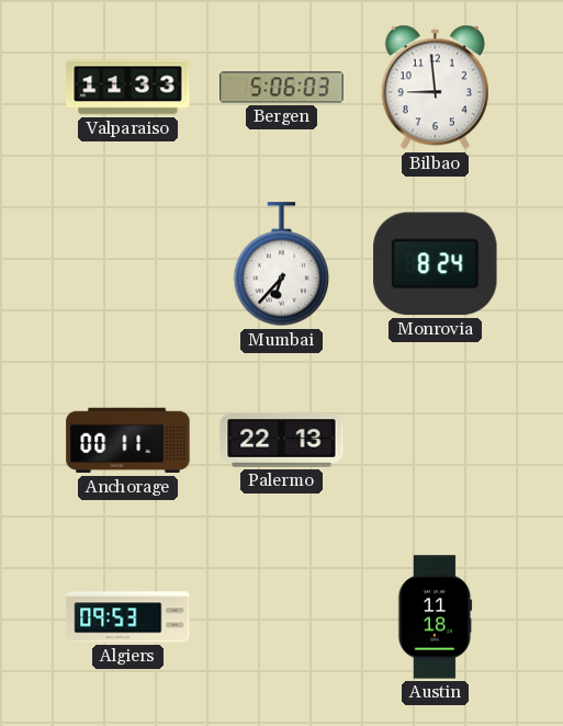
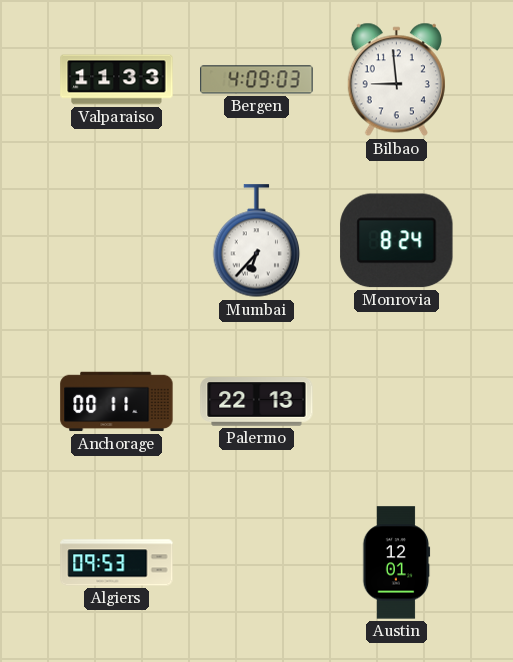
Bergen: 5:06 -> 4:09 (257, 80)
Austin: 11:18 -> 12:01 (397, 563)
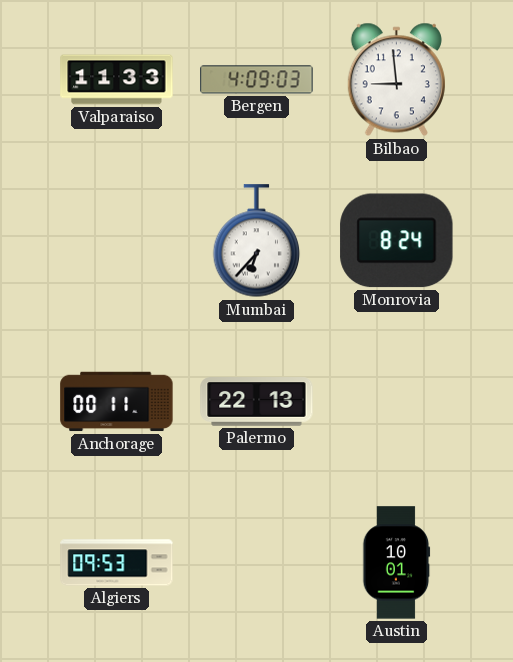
Austin: 12:01 -> 10:01 (397, 563)
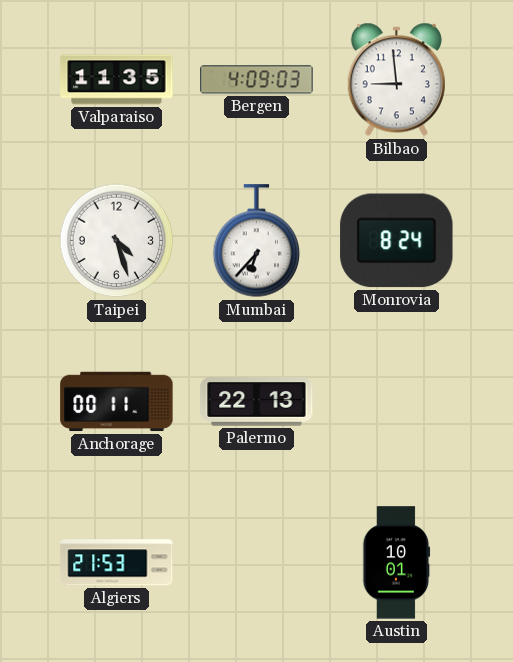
Valparaiso: 11:33 -> 11:35 (117, 80)
Taipei: none -> 4:27 (117, 241)
Algiers: 09:53 -> 21:53 (117, 563)
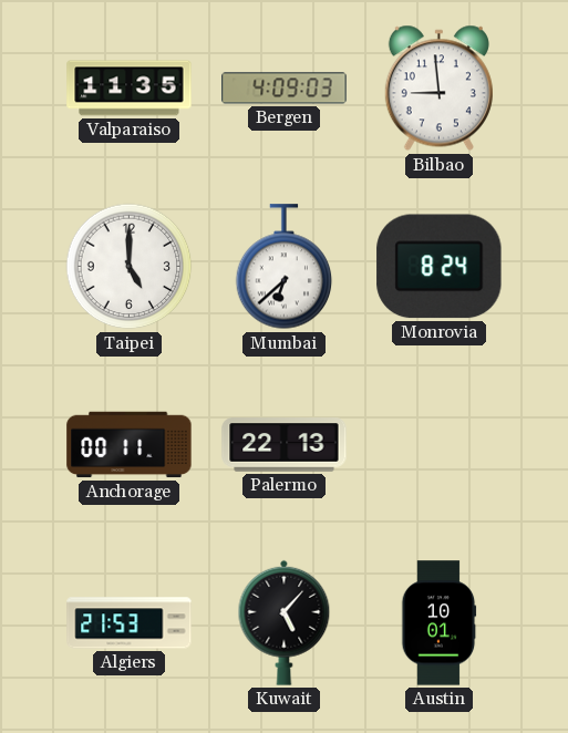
Taipei: 4:27 -> 5:00 (130, 267)
Mumbai: 6:37 -> 6:38 (285, 267)
Kuwait: none -> 5:07 (285, 622)
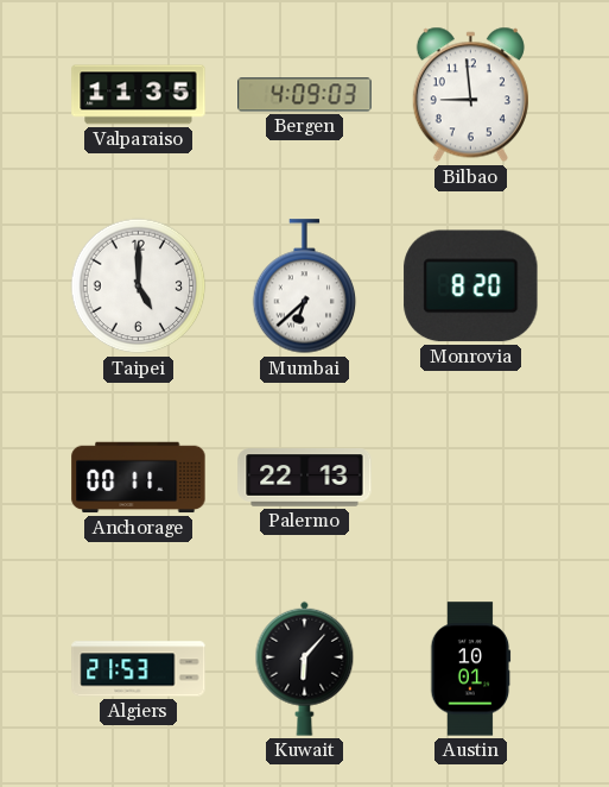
Monrovia: 8:24 -> 8:20 (471, 287)
Kuwait: 5:07 -> 6:07 (305, 668)
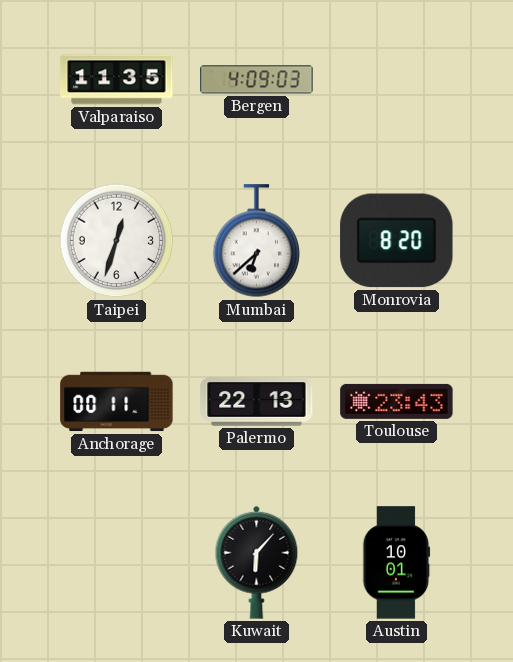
Bilbao: 8:59 -> none (470, 95)
Taipei: 5:00 -> 12:33 (117, 241)
Toulouse: none -> 23:43 (397, 401)
Algiers: 21:53 -> none (139, 669)
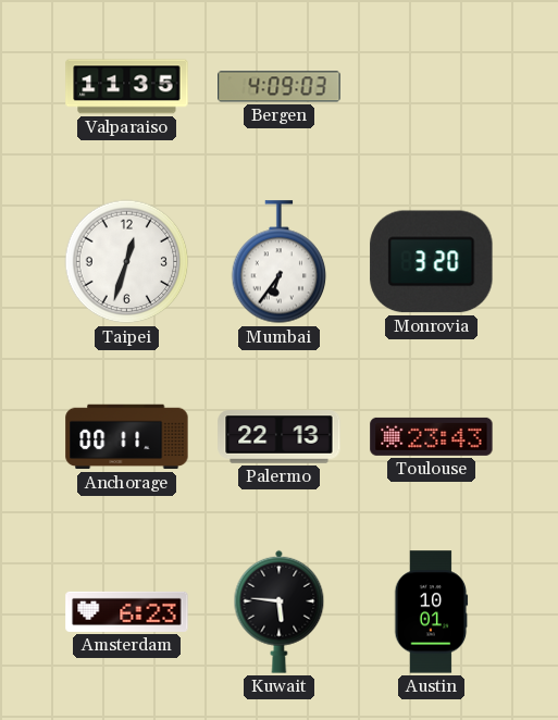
Mumbai: 6:38 -> 6:36 (280, 262)
Monrovia: 8:20 -> 3:20 (432, 262)
Amsterdam: none -> 6:23 (127, 611)
Kuwait: 6:07 -> 5:46 (280, 611)
